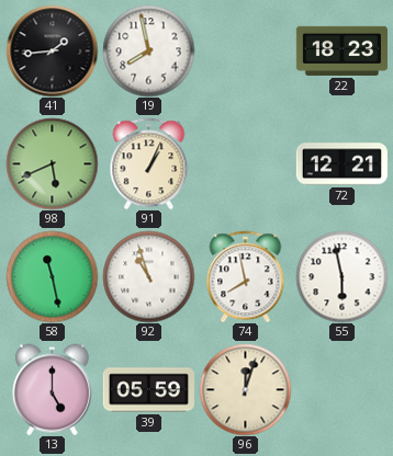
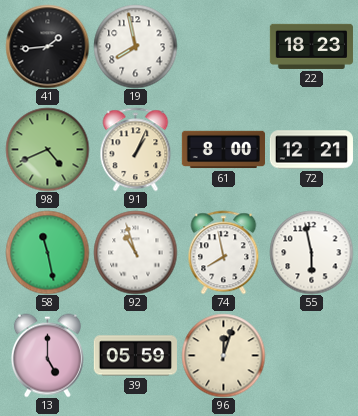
98: 5:41 -> 4:41 (47, 149)
61: none -> 8:00 (223, 150)
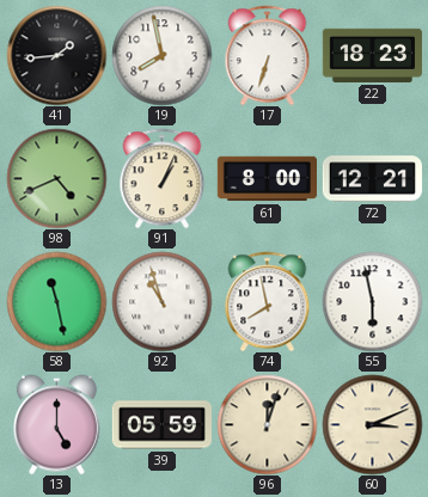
17: none -> 6:33 (268, 55)
60: none -> 3:11 (372, 424)
